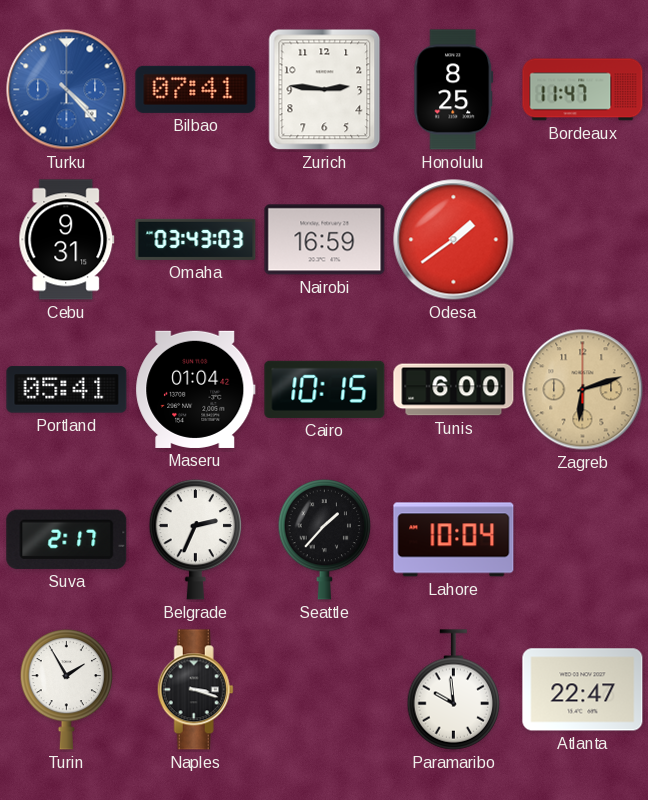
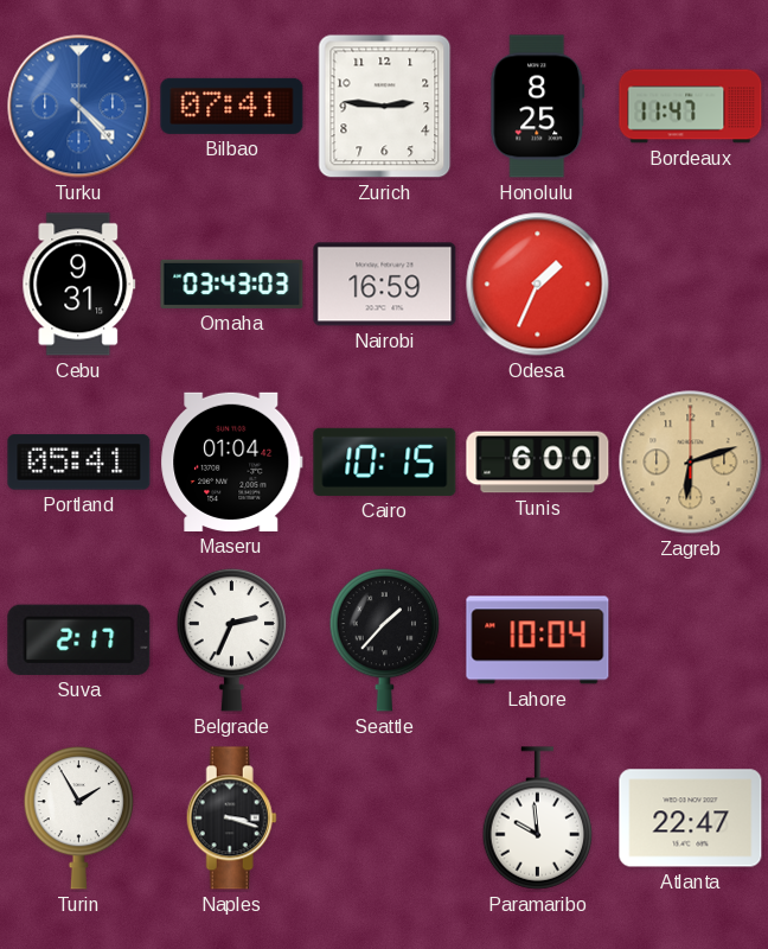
Odesa: 1:39 -> 1:34 (538, 285)
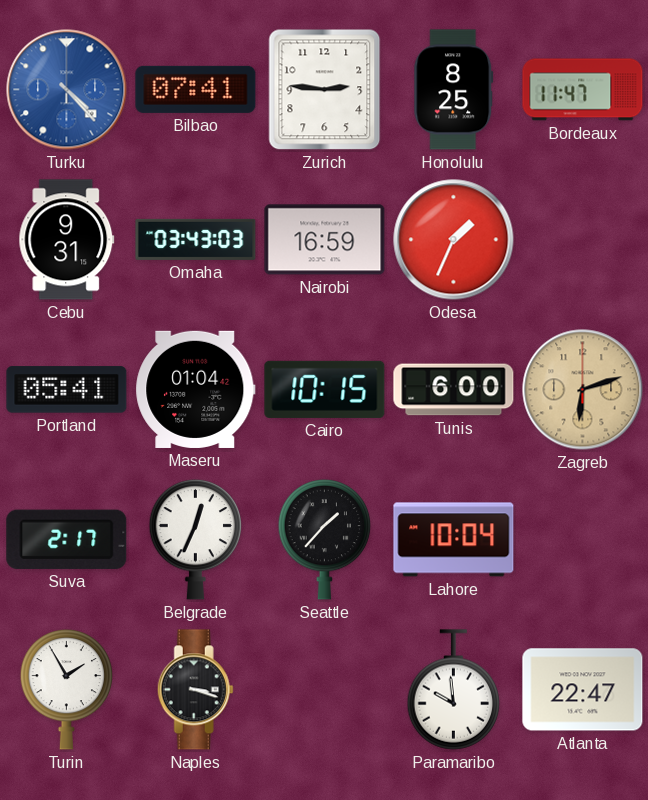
Belgrade: 2:34 -> 12:34 (196, 539)
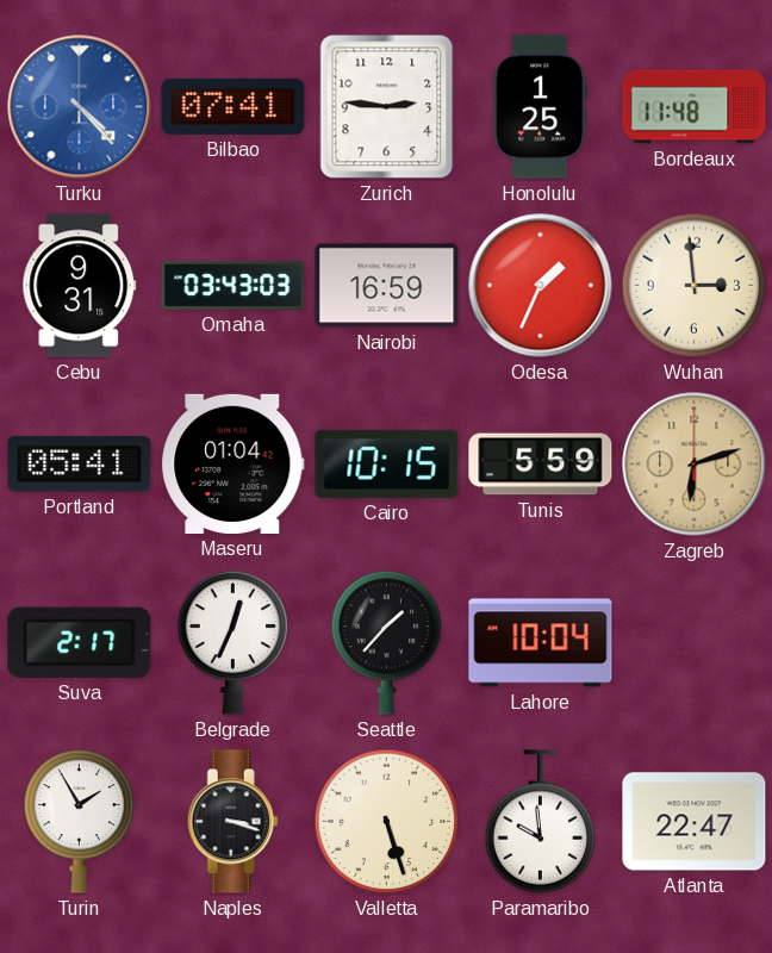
Honolulu: 8:25 -> 1:25 (541, 107)
Bordeaux: 11:47 -> 11:48 (695, 107)
Wuhan: none -> 2:59 (695, 286)
Tunis: 6:00 -> 5:59 (541, 465)
Valletta: none -> 5:27 (387, 822)
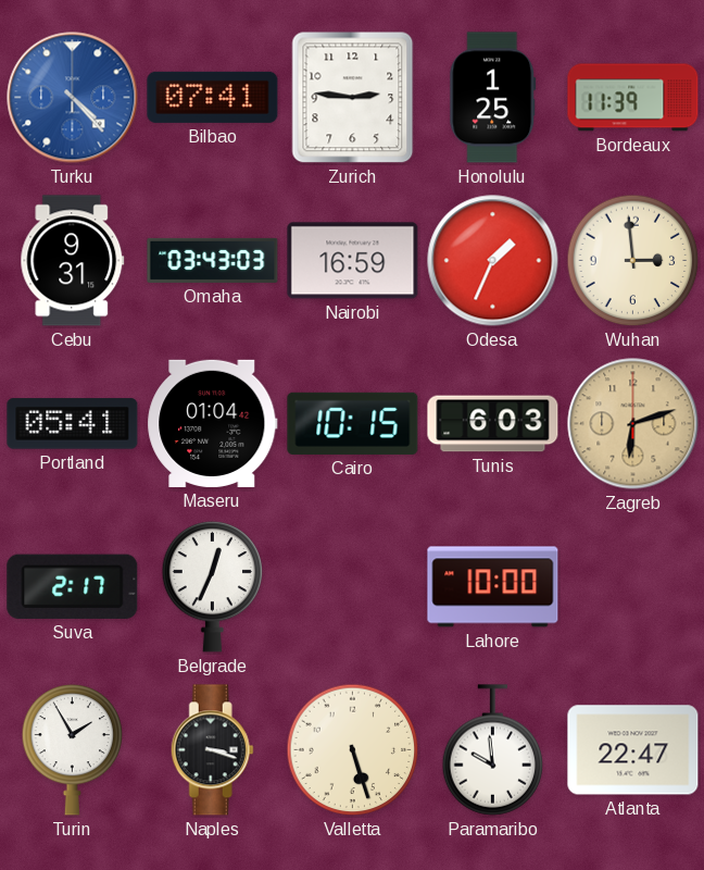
Bordeaux: 11:48 -> 11:39 (633, 98)
Tunis: 5:59 -> 6:03 (493, 424)
Seattle: 1:37 -> none (387, 642)
Lahore: 10:04 -> 10:00 (493, 587)
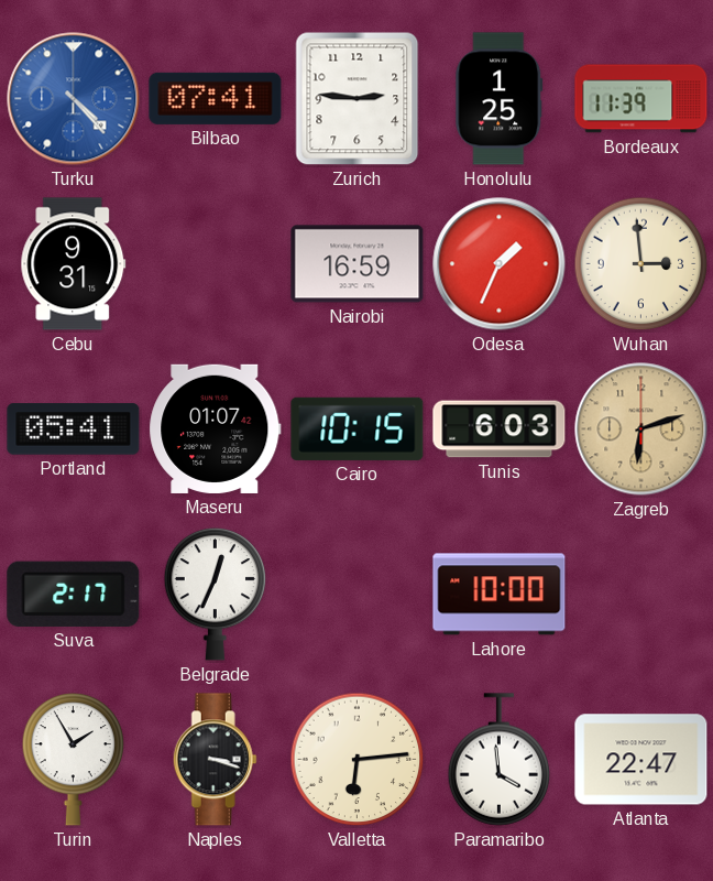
Omaha: 03:43 -> none (213, 260)
Maseru: 01:04 -> 01:07 (216, 428)
Valletta: 5:27 -> 6:14 (358, 760)
Paramaribo: 9:59 -> 3:59 (500, 760)
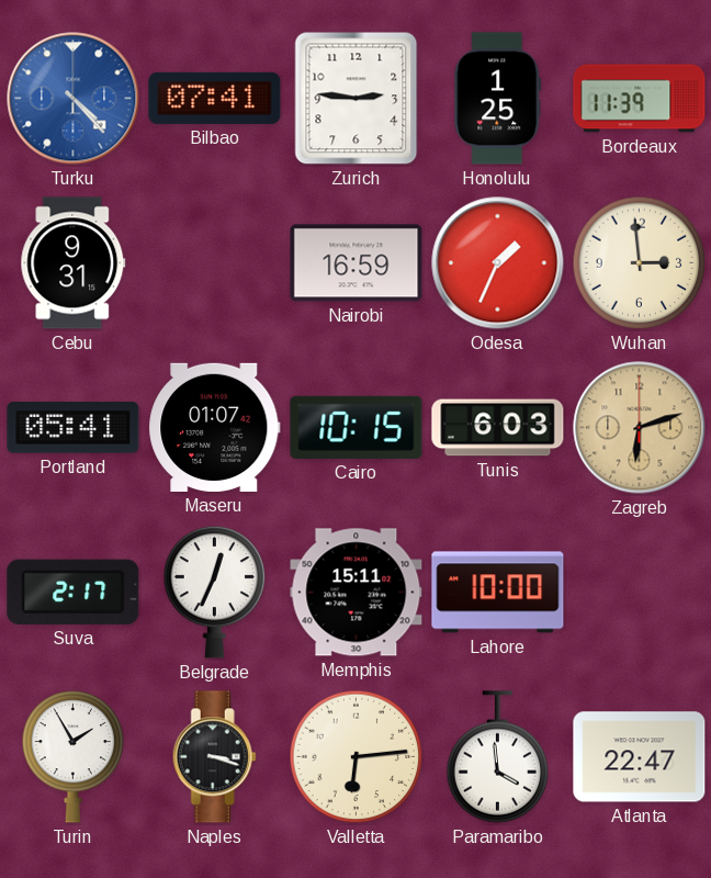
Memphis: none -> 15:11 (357, 593)
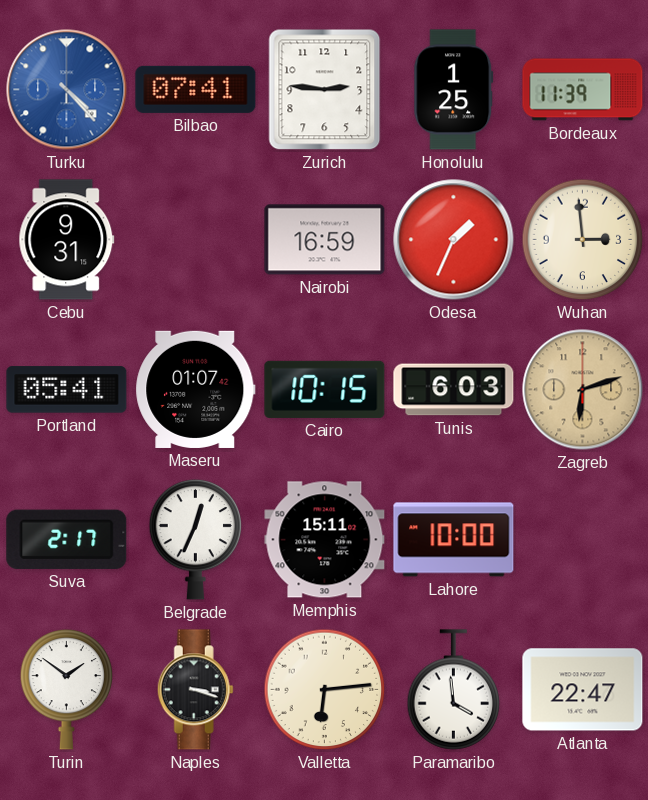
Turin: 1:55 -> 1:51 (67, 689)
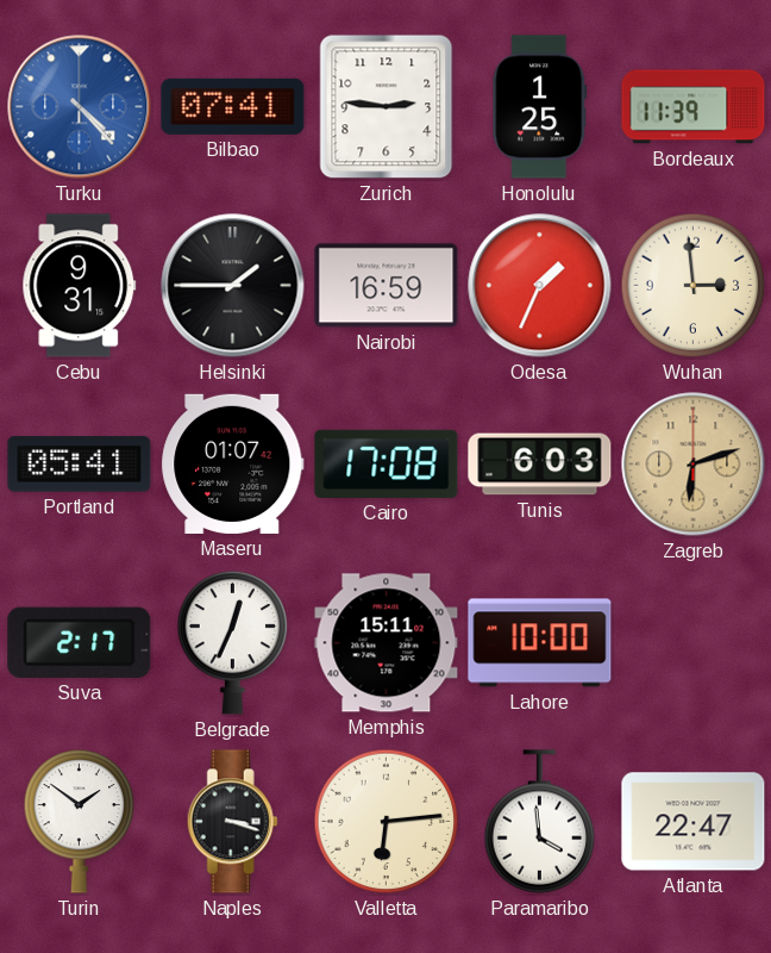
Helsinki: none -> 1:45 (233, 286)
Cairo: 10:15 -> 17:08 (387, 463)
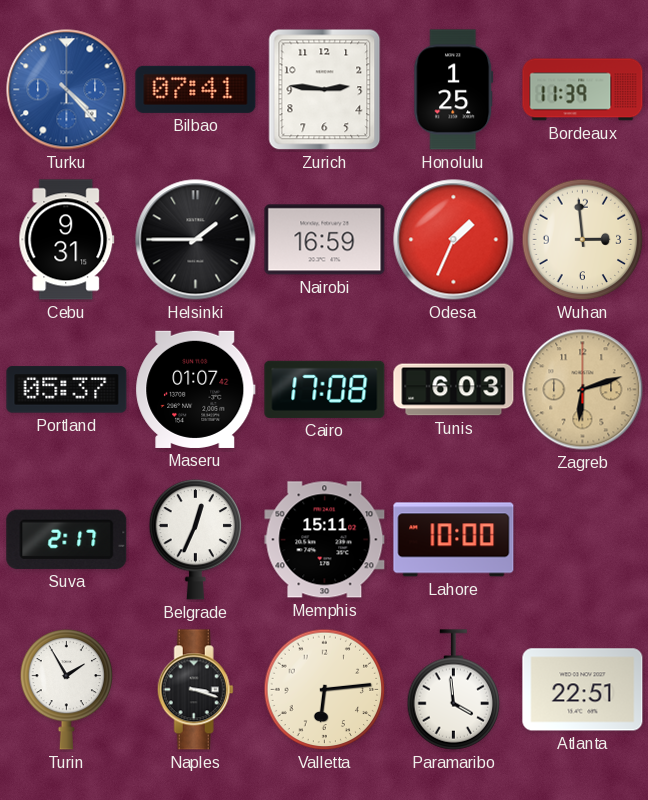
Portland: 05:41 -> 05:37 (67, 390)
Turin: 1:51 -> 1:55 (67, 689)
Atlanta: 22:47 -> 22:51 (583, 690)
